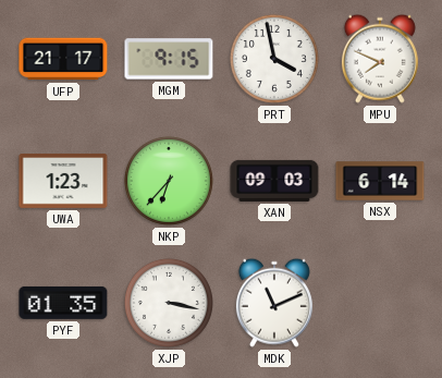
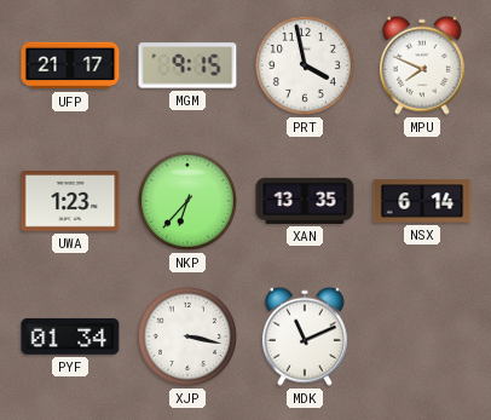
XAN: 09:03 -> 13:35 (305, 201)
PYF: 01:35 -> 01:34 (70, 336)
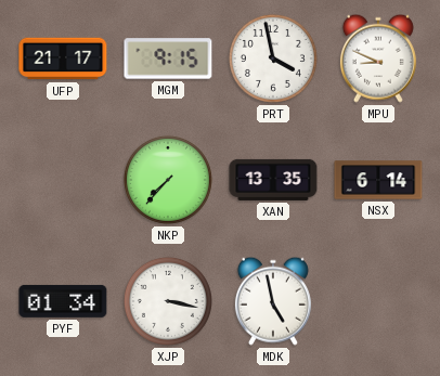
MPU: 7:49 -> 8:49 (378, 59)
UWA: 1:23 -> none (70, 202)
NKP: 6:37 -> 7:37 (168, 180)
MDK: 11:11 -> 4:58 (273, 301)
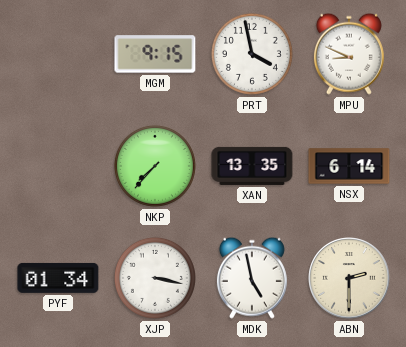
UFP: 21:17 -> none (63, 59)
ABN: none -> 2:30 (349, 278)
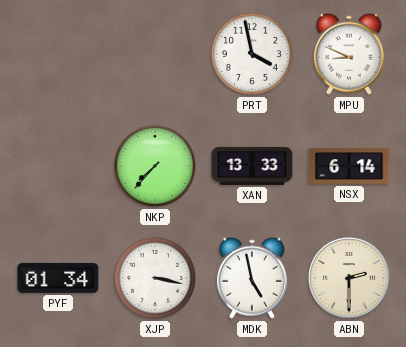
MGM: 9:15 -> none (155, 54)
XAN: 13:35 -> 13:33 (252, 166)
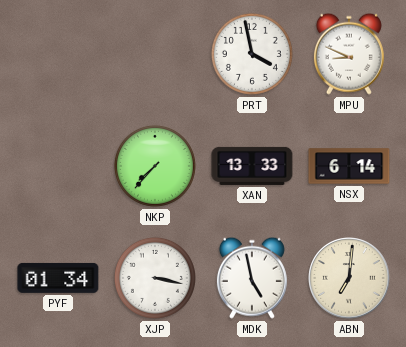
ABN: 2:30 -> 7:01 (349, 278)
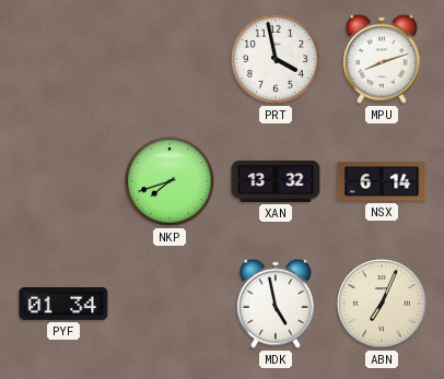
MPU: 8:49 -> 8:12 (382, 59)
NKP: 7:37 -> 7:42 (170, 181)
XAN: 13:33 -> 13:32 (276, 181)
XJP: 3:17 -> none (155, 278)
ABN: 7:01 -> 7:04 (382, 304)
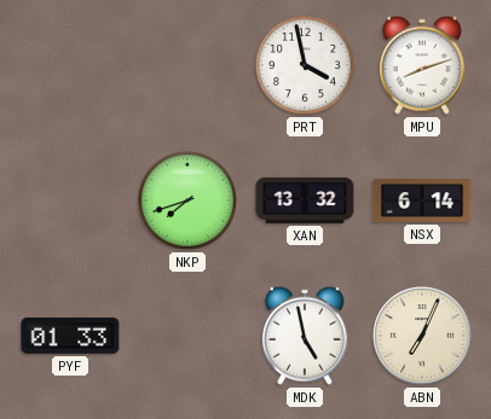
PYF: 01:34 -> 01:33 (70, 336)
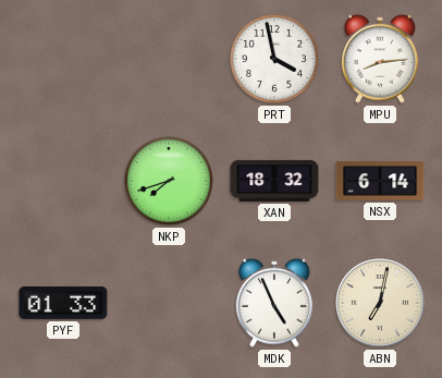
MPU: 8:12 -> 8:14 (380, 59)
XAN: 13:32 -> 18:32 (274, 181)
MDK: 4:58 -> 4:56 (274, 303)
ABN: 7:04 -> 7:02 (380, 303)
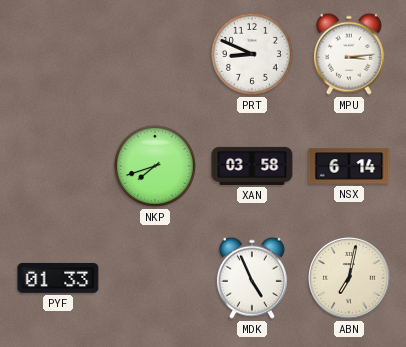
PRT: 3:58 -> 8:49 (252, 54)
MPU: 8:14 -> 3:14 (349, 54)
XAN: 18:32 -> 03:58 (252, 166)
